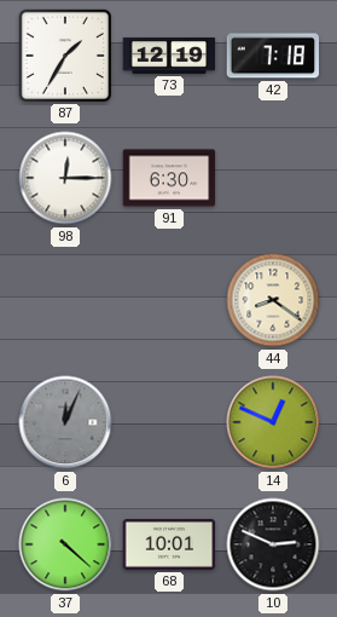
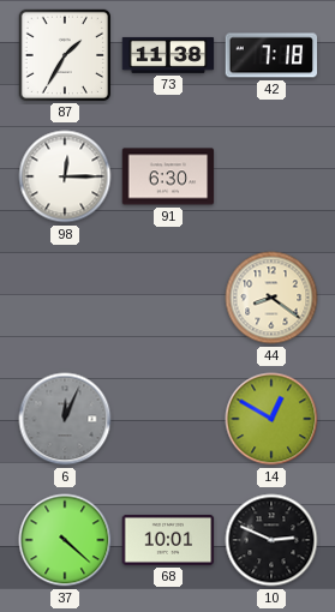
73: 12:19 -> 11:38 (168, 55)
14: 12:49 -> 12:50 (271, 419)
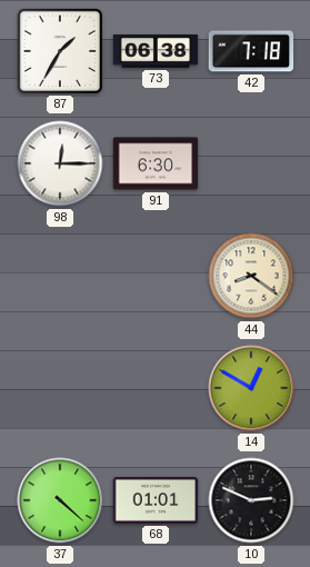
73: 11:38 -> 06:38 (156, 51)
6: 12:04 -> none (65, 419)
68: 10:01 -> 01:01 (156, 500)
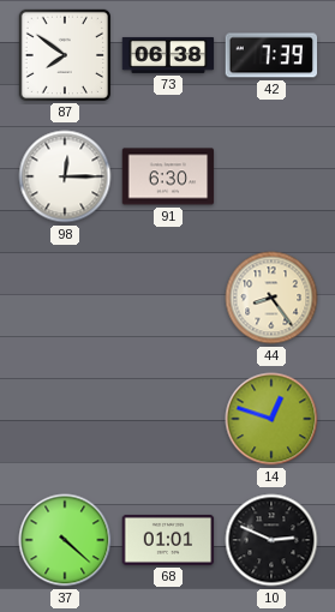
87: 1:35 -> 7:51 (64, 54)
42: 7:18 -> 7:39 (271, 55)
44: 8:21 -> 8:24 (271, 298)
14: 12:50 -> 12:48 (271, 419)
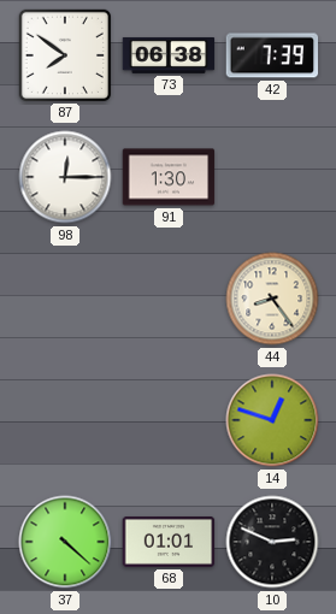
91: 6:30 -> 1:30 (169, 177)
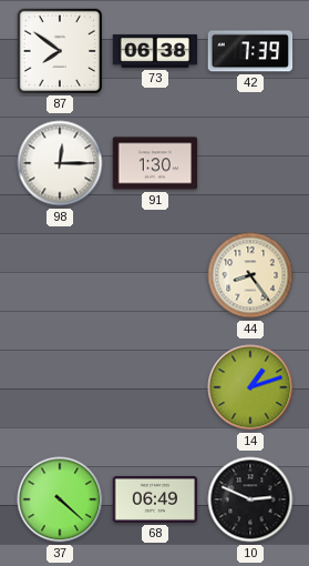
14: 12:48 -> 1:12 (250, 387)
68: 01:01 -> 06:49 (155, 499)
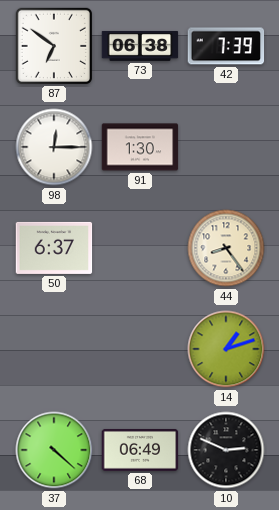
87: 7:51 -> 6:51 (53, 45)
50: none -> 6:37 (54, 248)
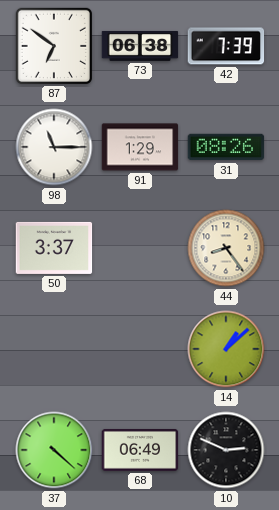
98: 12:15 -> 11:15 (54, 147)
91: 1:30 -> 1:29 (140, 147)
31: none -> 08:26 (226, 147)
50: 6:37 -> 3:37 (54, 248)
14: 1:12 -> 1:08 (226, 349)
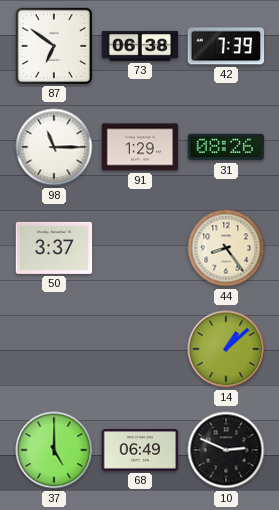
37: 4:22 -> 5:00 (54, 450)
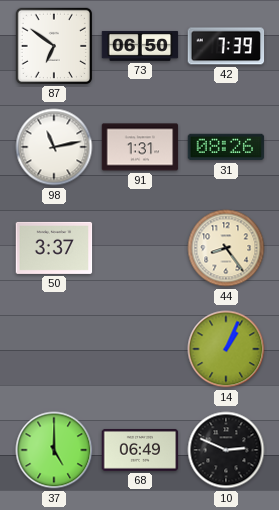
73: 06:38 -> 06:50 (140, 46)
98: 11:15 -> 11:13 (54, 147)
91: 1:29 -> 1:31 (140, 147)
14: 1:08 -> 1:04 (226, 349)
